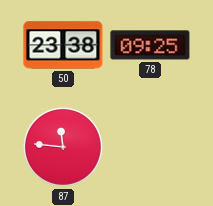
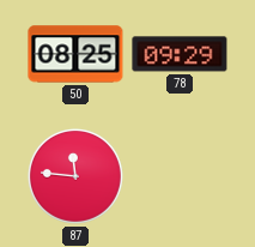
50: 23:38 -> 08:25 (75, 54)
78: 09:25 -> 09:29 (180, 54)
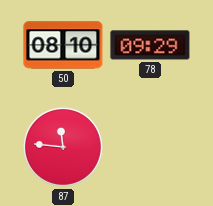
50: 08:25 -> 08:10 (63, 45)
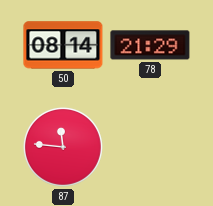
50: 08:10 -> 08:14 (63, 45)
78: 09:29 -> 21:29 (150, 45)
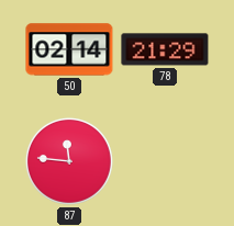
50: 08:14 -> 02:14 (69, 49)
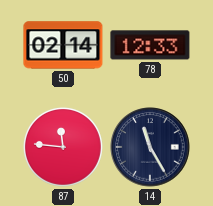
78: 21:29 -> 12:33 (150, 45)
14: none -> 11:25 (150, 147)
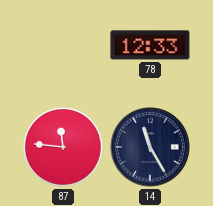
50: 02:14 -> none (63, 45)
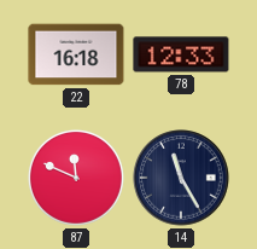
22: none -> 16:18 (76, 54)
87: 11:46 -> 11:49 (76, 178)
